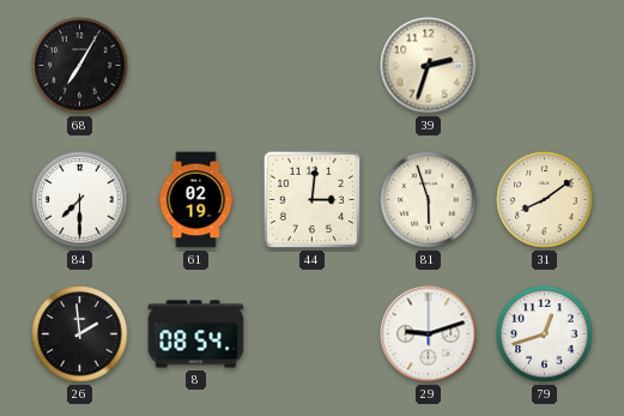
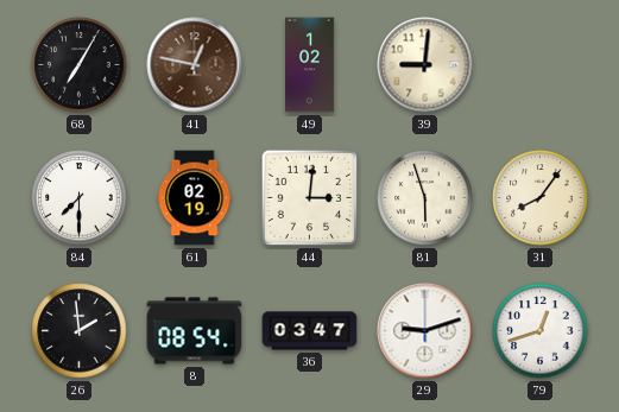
41: none -> 12:47 (195, 65)
49: none -> 1:02 (310, 65)
39: 2:33 -> 9:01 (425, 65)
31: 8:09 -> 8:06 (541, 198)
36: none -> 03:47 (310, 331)
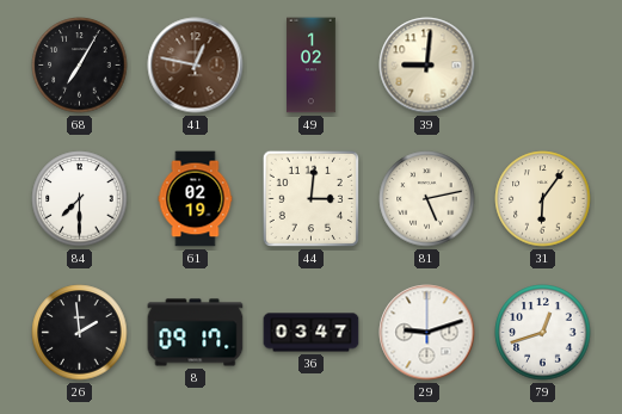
81: 5:57 -> 5:13 (427, 199)
31: 8:06 -> 6:06 (543, 199)
8: 08:54 -> 09:17 (196, 333)
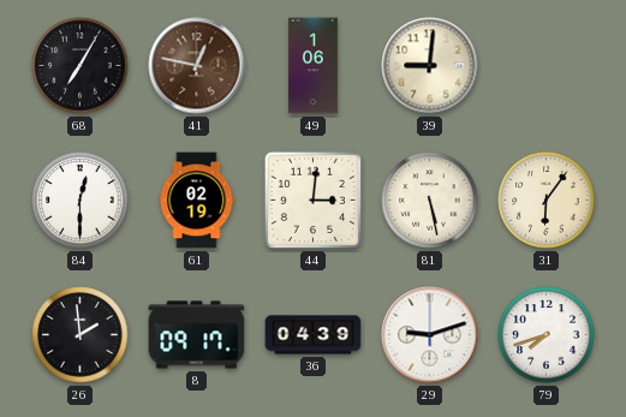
49: 1:02 -> 1:06 (314, 66)
84: 7:30 -> 12:30 (81, 201)
81: 5:13 -> 5:28 (430, 201)
36: 03:47 -> 04:39 (314, 335)
79: 12:42 -> 7:42 (547, 335)
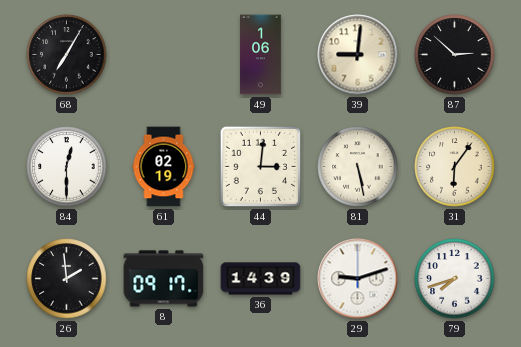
41: 12:47 -> none (197, 66)
87: none -> 2:52 (455, 55)
36: 04:39 -> 14:39 (261, 279)
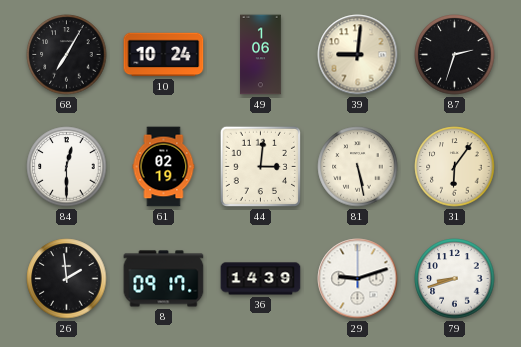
10: none -> 10:24 (164, 55)
87: 2:52 -> 2:33 (455, 55)
79: 7:42 -> 8:42 (455, 279)
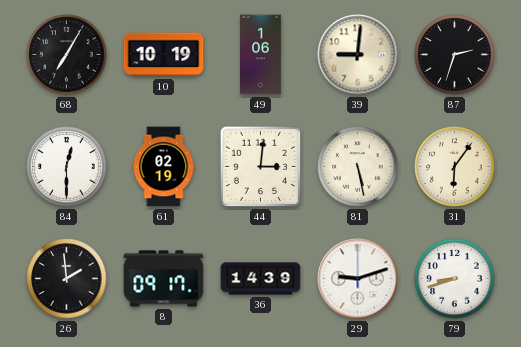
10: 10:24 -> 10:19 (164, 55)
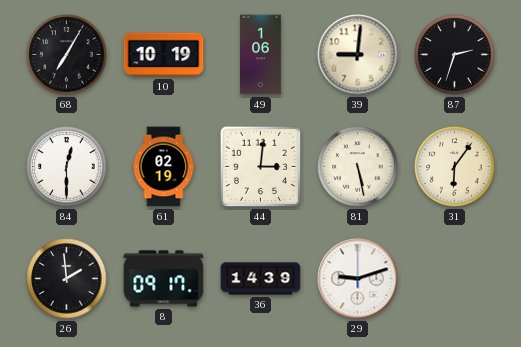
79: 8:42 -> none (455, 279)
